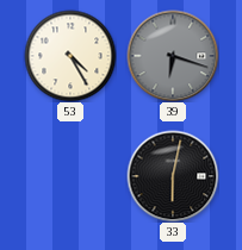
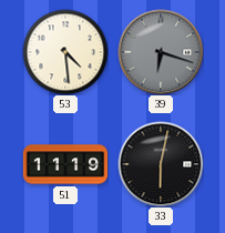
53: 4:25 -> 4:29 (65, 52)
51: none -> 11:19 (65, 164)
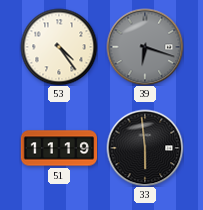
53: 4:29 -> 4:24 (59, 47)
33: 6:02 -> 5:59 (145, 148)
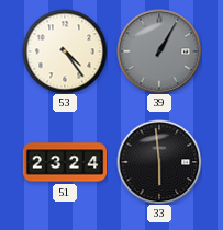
39: 6:18 -> 1:05 (159, 51)
51: 11:19 -> 23:24 (65, 162)
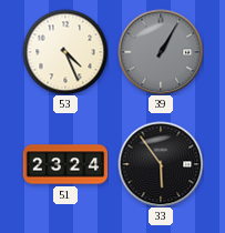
53: 4:24 -> 4:26 (65, 52)
33: 5:59 -> 5:54 (161, 164)
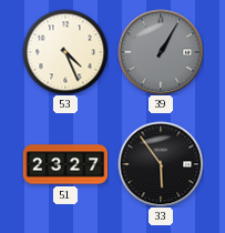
51: 23:24 -> 23:27 (65, 164)
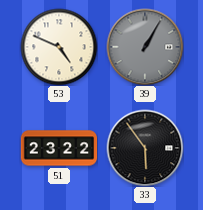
53: 4:26 -> 4:49 (59, 47)
51: 23:27 -> 23:22 (59, 148)
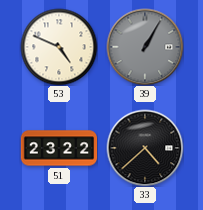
33: 5:54 -> 4:38 (145, 148)
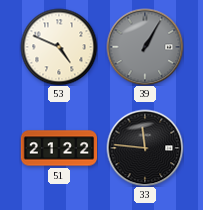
51: 23:22 -> 21:22 (59, 148)
33: 4:38 -> 11:46 (145, 148)
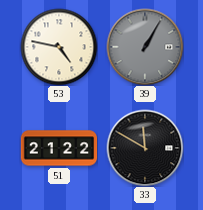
53: 4:49 -> 4:47 (59, 47)
33: 11:46 -> 11:50 (145, 148)
